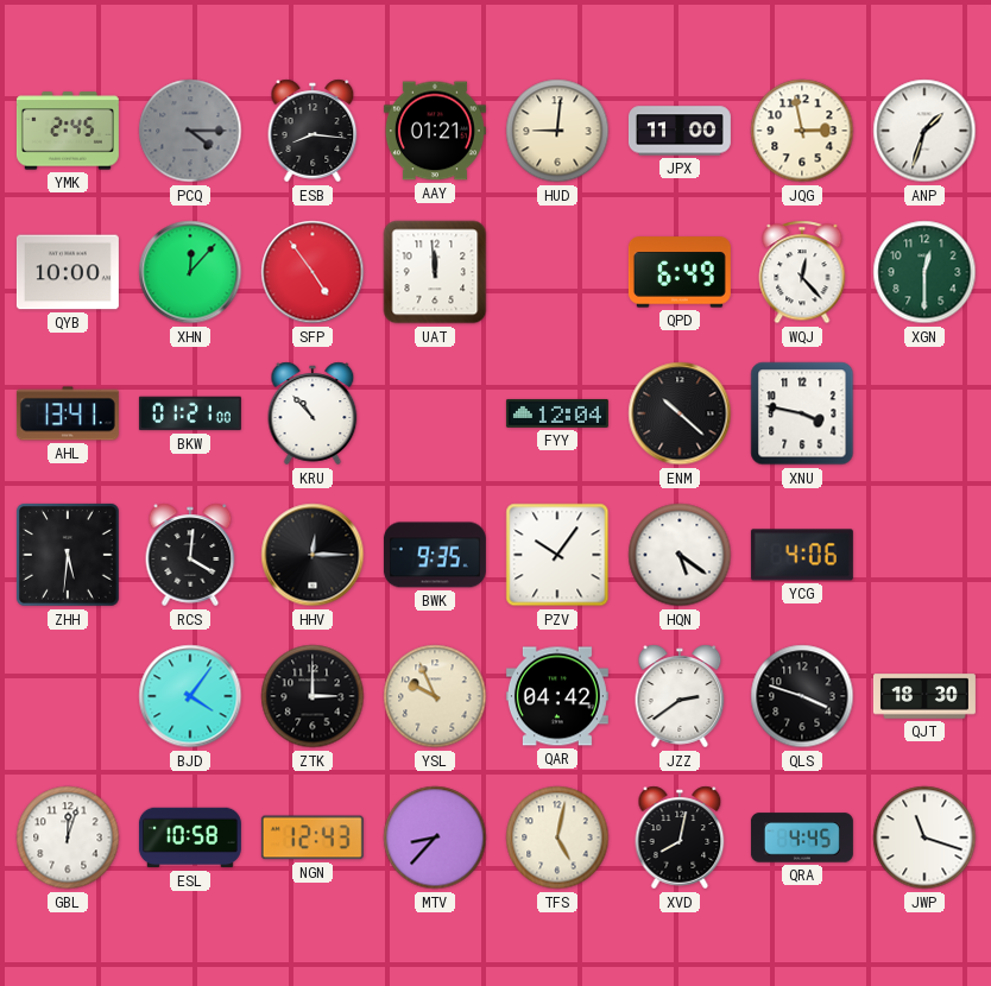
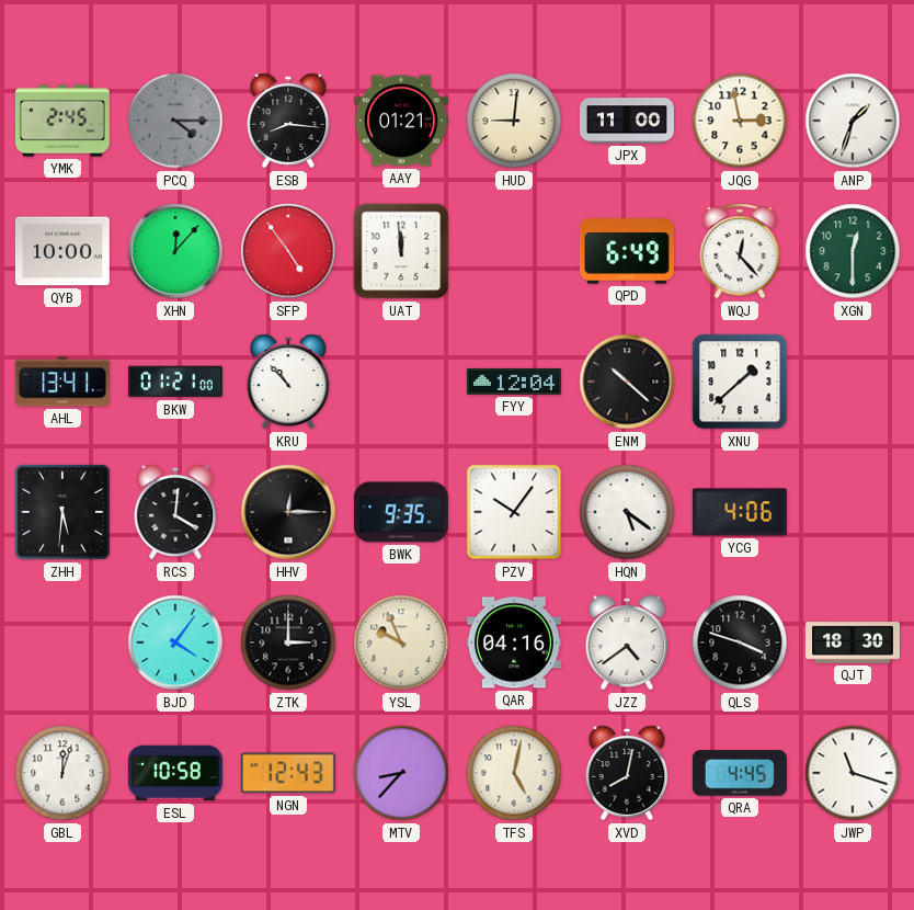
XNU: 3:47 -> 1:38 (740, 382)
QAR: 04:42 -> 04:16 (514, 642)
JZZ: 2:39 -> 4:39 (627, 642)
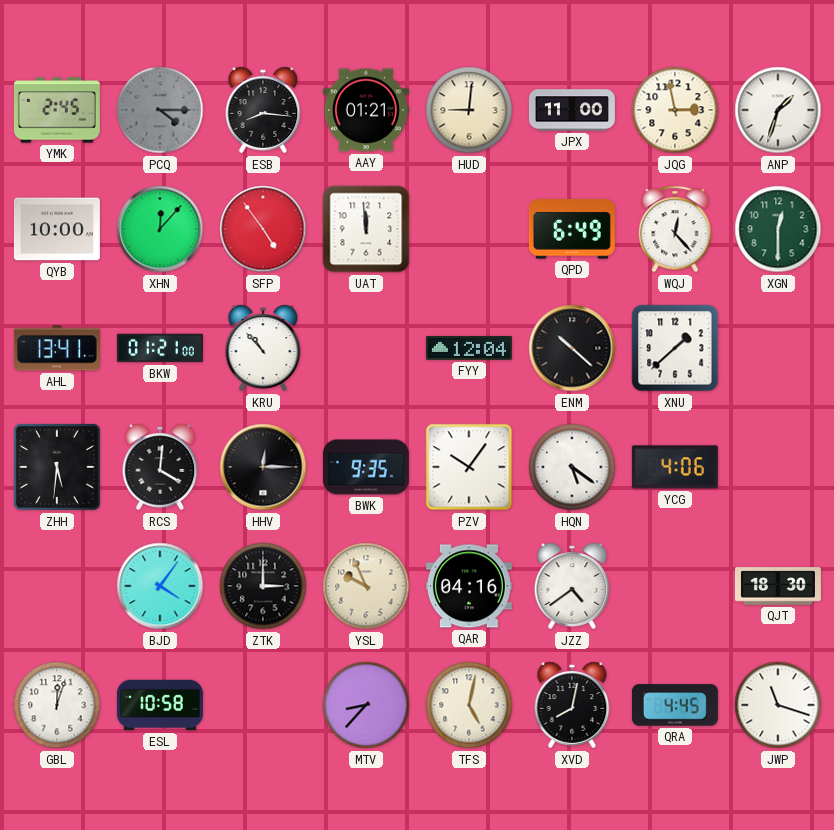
QLS: 3:48 -> none (740, 642)
NGN: 12:43 -> none (288, 773)
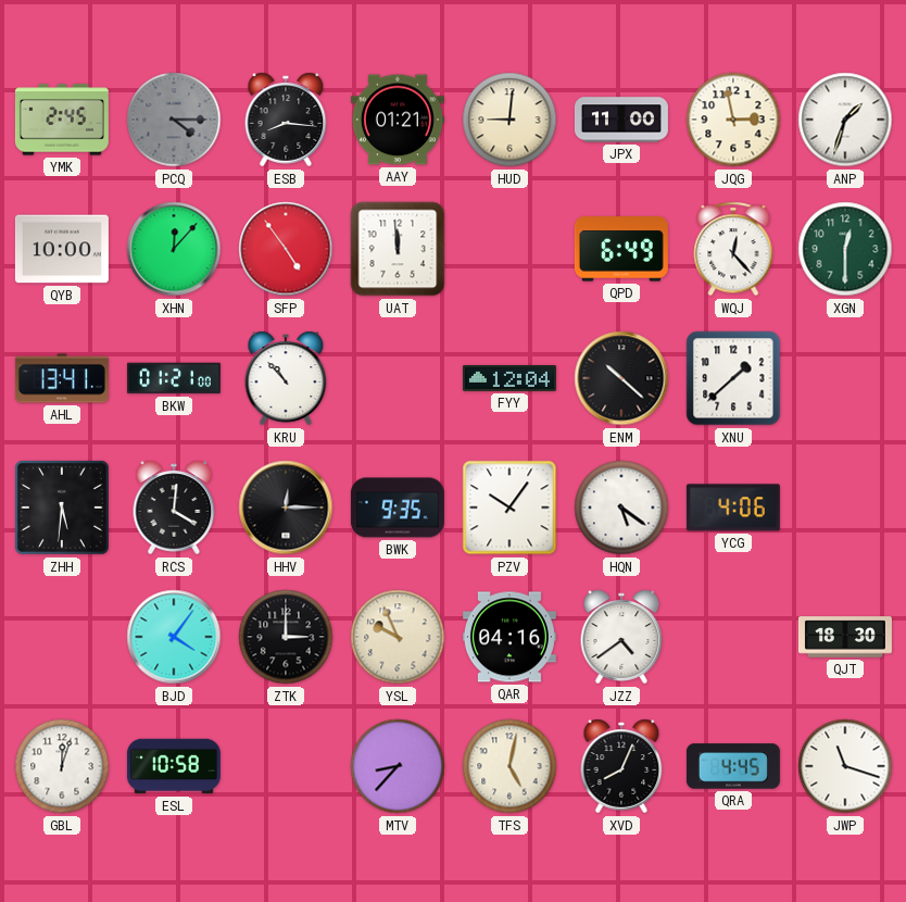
XVD: 8:02 -> 8:04 (621, 766)
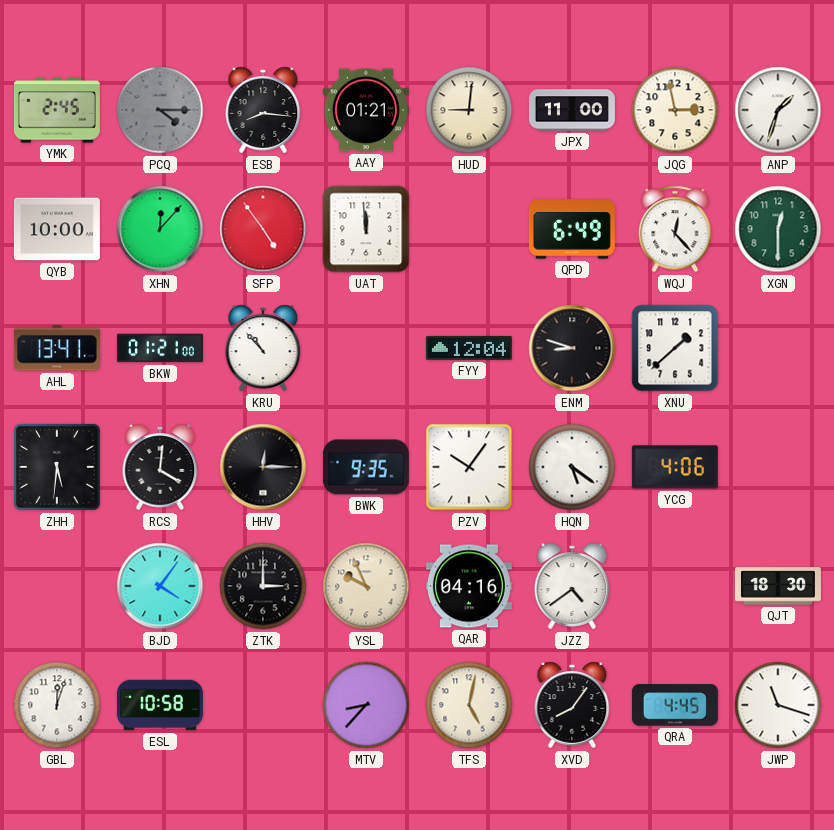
ENM: 10:22 -> 8:48 (572, 348)
XVD: 8:04 -> 8:06 (572, 705)
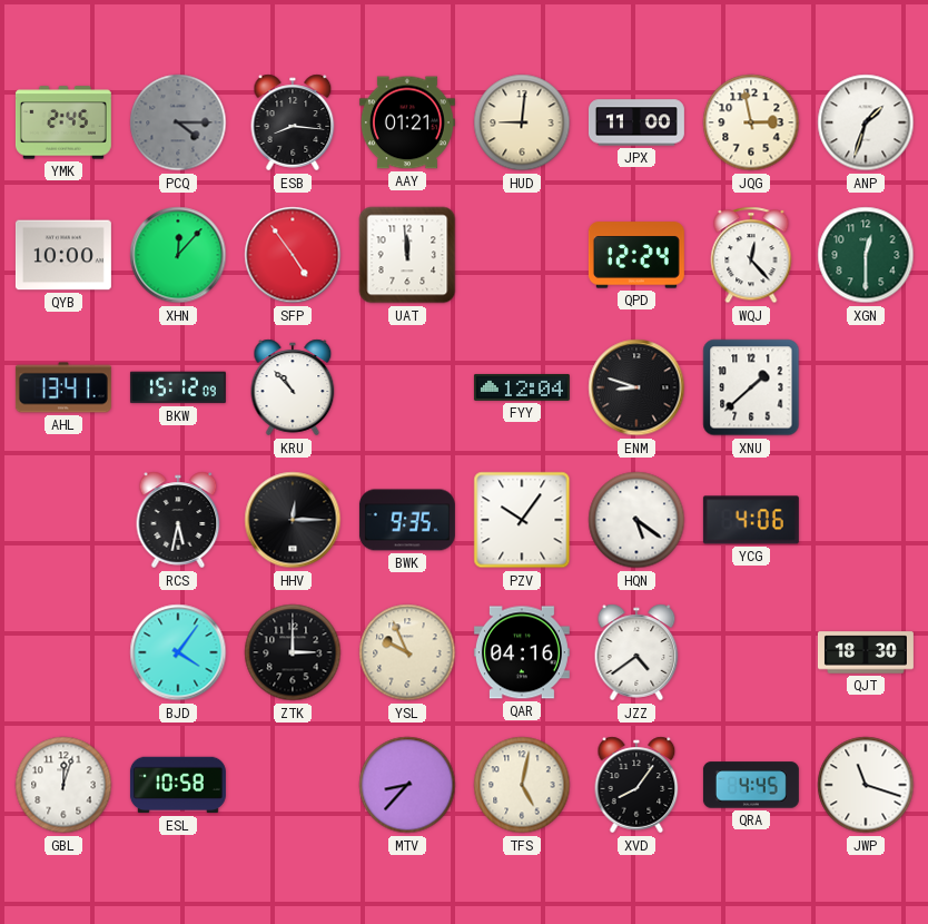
QPD: 6:49 -> 12:24 (636, 255)
BKW: 01:21 -> 15:12 (178, 387)
ZHH: 5:31 -> none (57, 467)
RCS: 4:01 -> 5:32 (178, 520)
